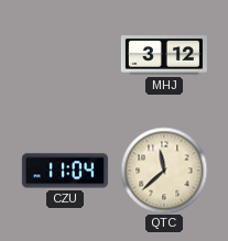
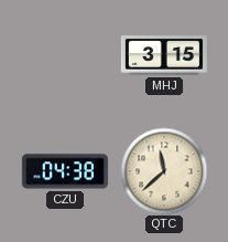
MHJ: 3:12 -> 3:15 (164, 55)
CZU: 11:04 -> 04:38 (65, 171)
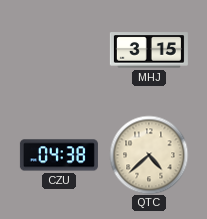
QTC: 11:38 -> 4:38 (149, 155)
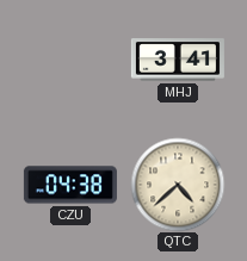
MHJ: 3:15 -> 3:41 (178, 60)
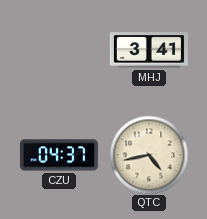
CZU: 04:38 -> 04:37 (59, 155)
QTC: 4:38 -> 4:43 (149, 155)
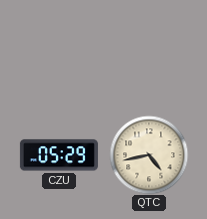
MHJ: 3:41 -> none (149, 50)
CZU: 04:37 -> 05:29 (59, 155)
